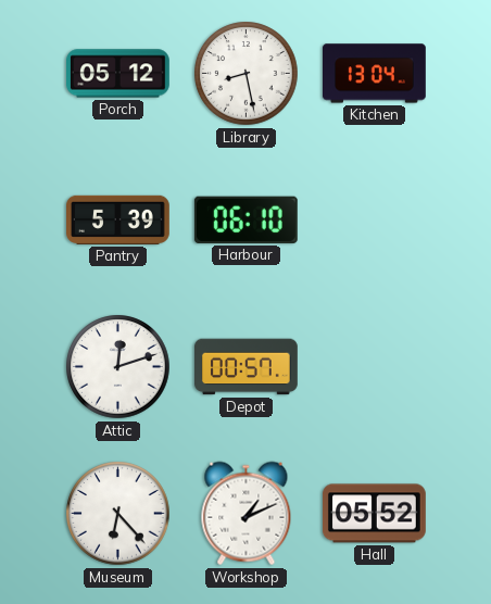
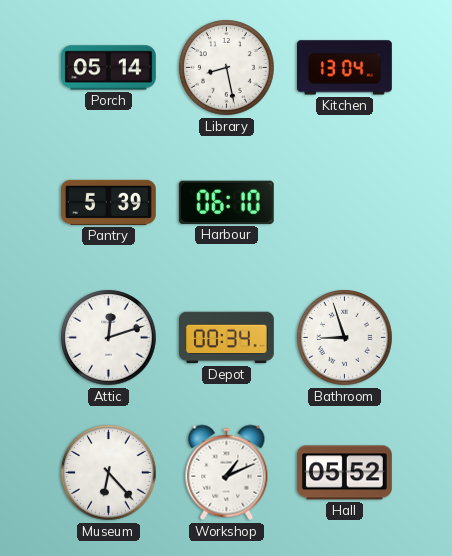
Porch: 05:12 -> 05:14 (109, 68)
Depot: 00:57 -> 00:34 (227, 338)
Bathroom: none -> 8:57 (345, 338)
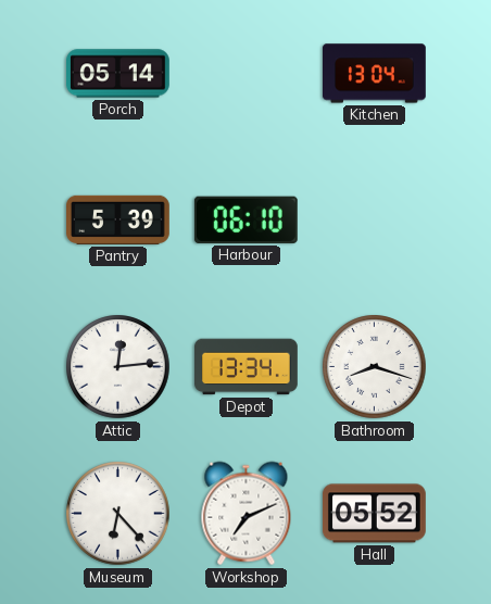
Library: 8:28 -> none (227, 68)
Attic: 12:12 -> 12:14 (118, 367)
Depot: 00:34 -> 13:34 (247, 367)
Bathroom: 8:57 -> 8:18 (375, 367)
Workshop: 1:11 -> 7:11 (247, 514)
